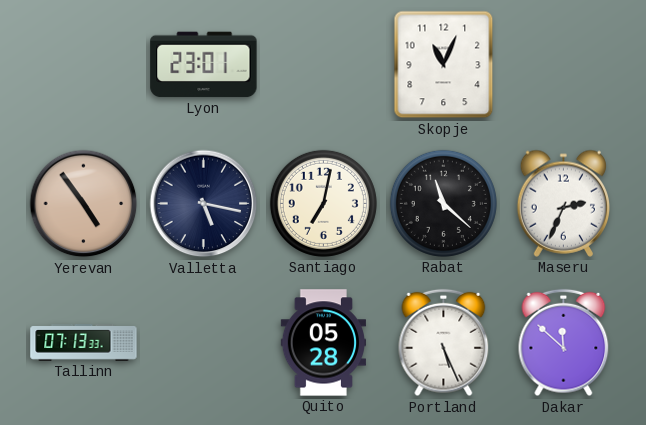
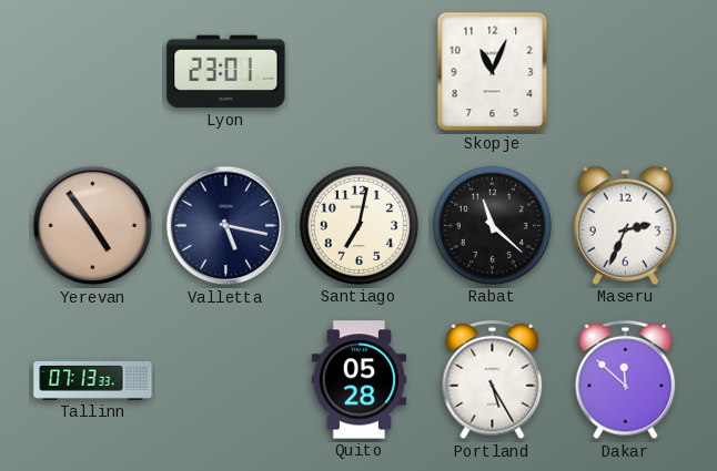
Portland: 5:26 -> 5:25 (493, 380)
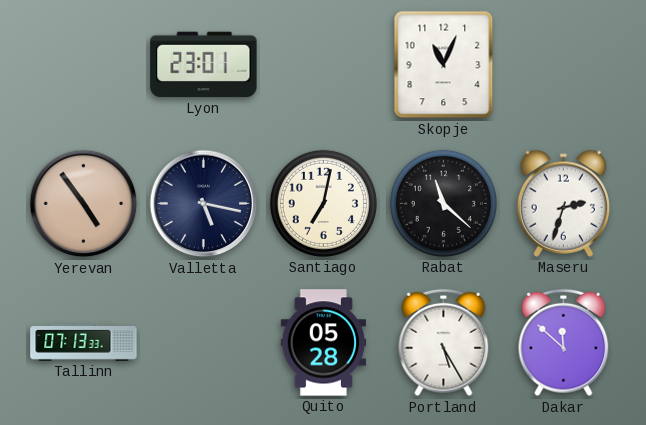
Maseru: 2:34 -> 2:33 (563, 203)
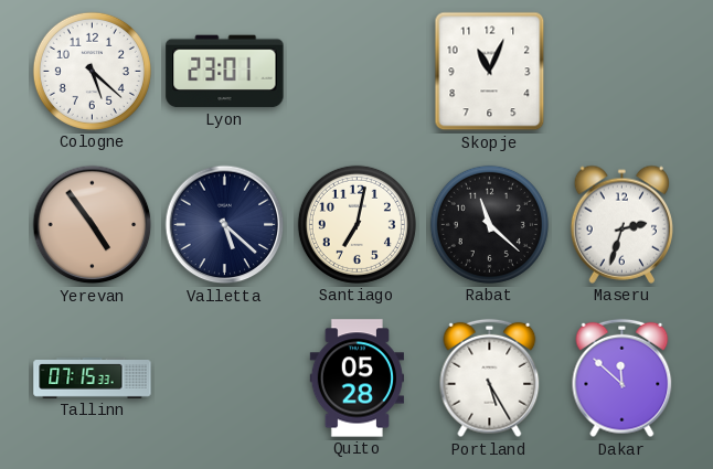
Cologne: none -> 5:22 (92, 71)
Valletta: 5:17 -> 5:22 (225, 225)
Tallinn: 07:13 -> 07:15 (93, 379)
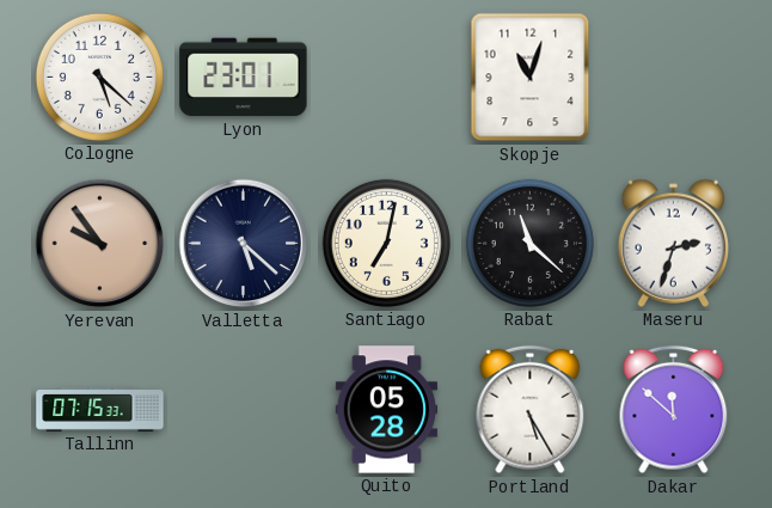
Skopje: 11:04 -> 11:03 (531, 78)
Yerevan: 4:54 -> 9:54 (100, 244)
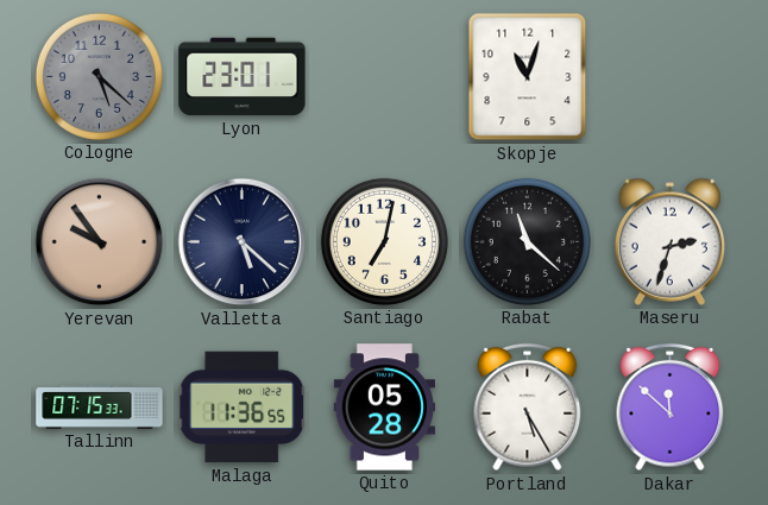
Cologne dial: white -> grey (99, 76)
Malaga: none -> 11:36 (243, 408)
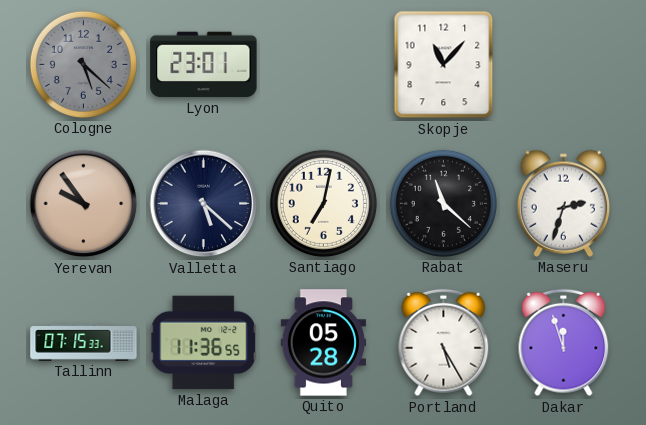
Skopje: 11:03 -> 11:07 (444, 65)
Dakar: 11:52 -> 11:57 (564, 343)
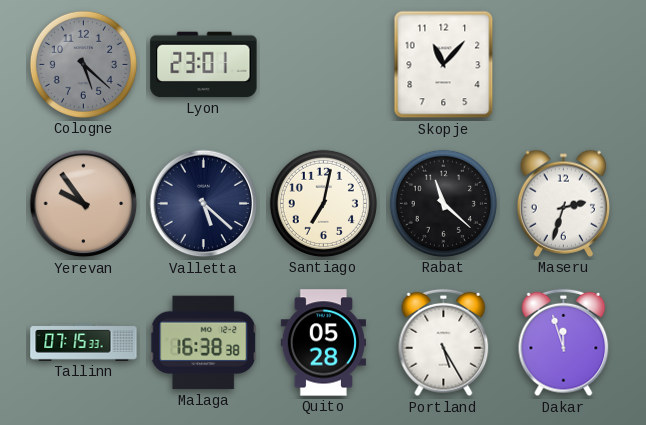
Malaga: 11:36 -> 16:38 (204, 343)
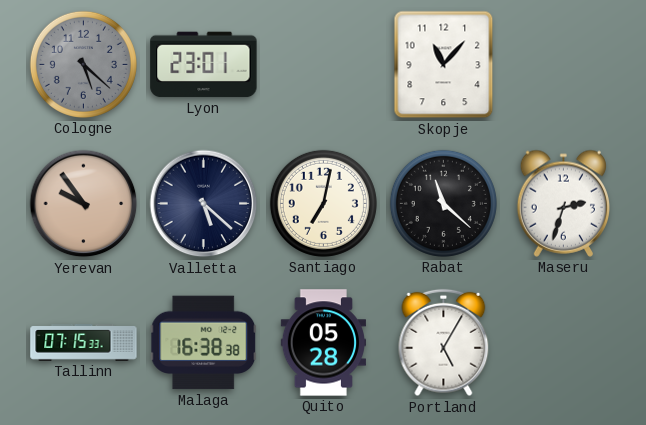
Portland: 5:25 -> 5:05 (444, 343)
Dakar: 11:57 -> none (564, 343)
